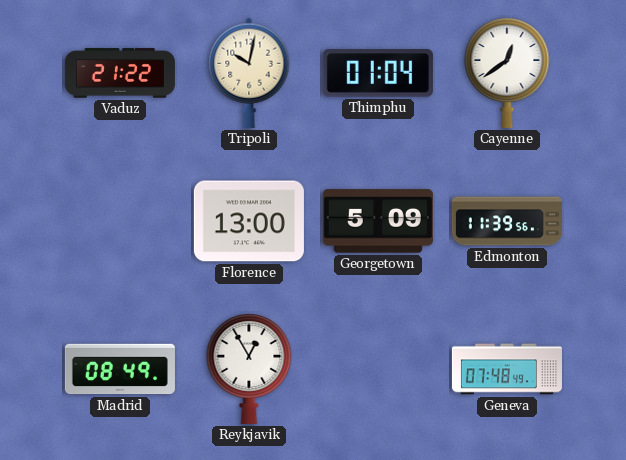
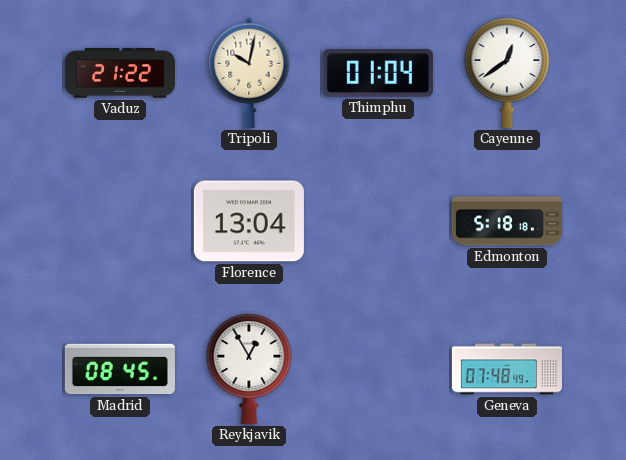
Florence: 13:00 -> 13:04 (249, 221)
Georgetown: 5:09 -> none (378, 221)
Edmonton: 11:39 -> 5:18 (507, 221)
Madrid: 08:49 -> 08:45 (120, 369)
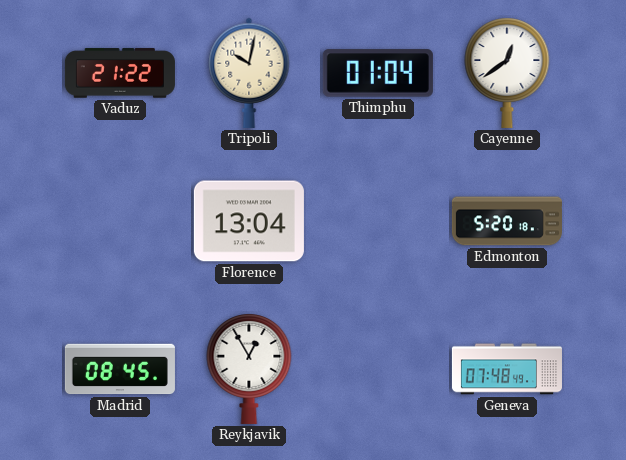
Edmonton: 5:18 -> 5:20 (507, 221)
